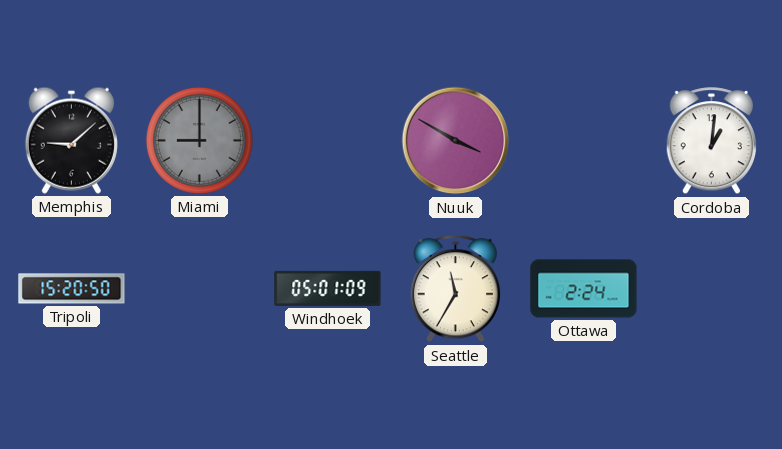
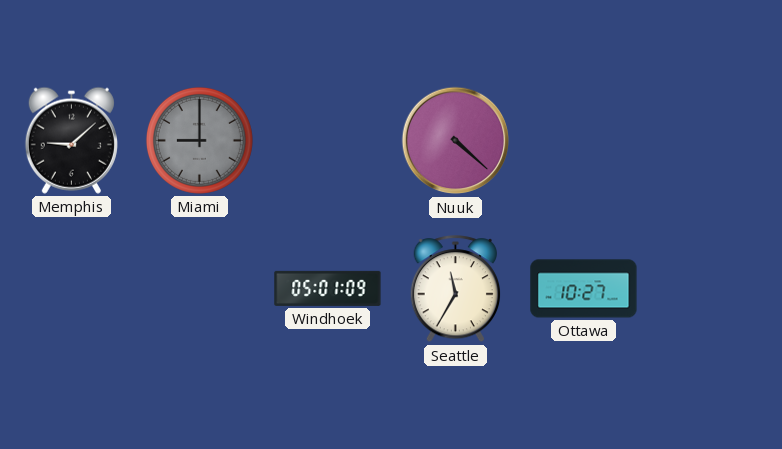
Nuuk: 3:50 -> 4:22 (456, 141)
Cordoba: 1:01 -> none (711, 141)
Tripoli: 15:20 -> none (72, 289)
Ottawa: 2:24 -> 10:27 (584, 289)
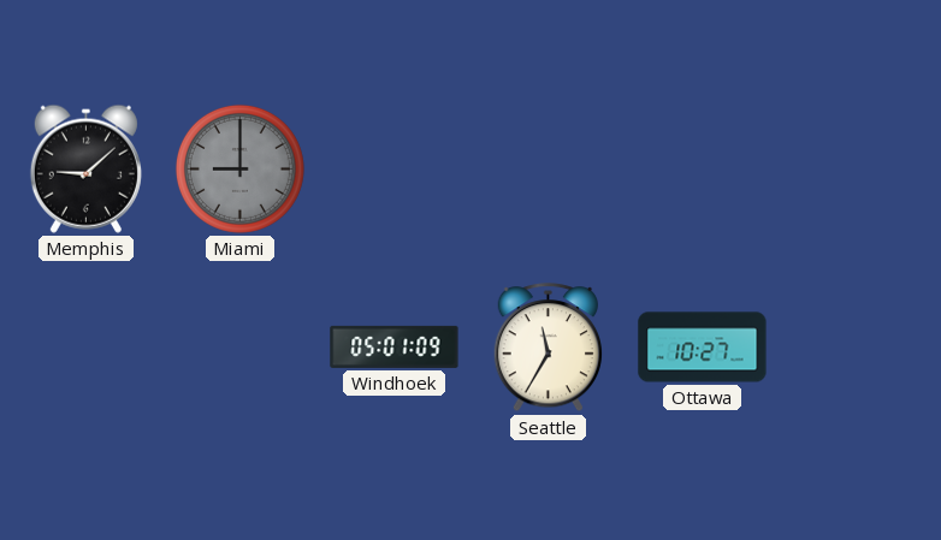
Nuuk: 4:22 -> none (456, 141)
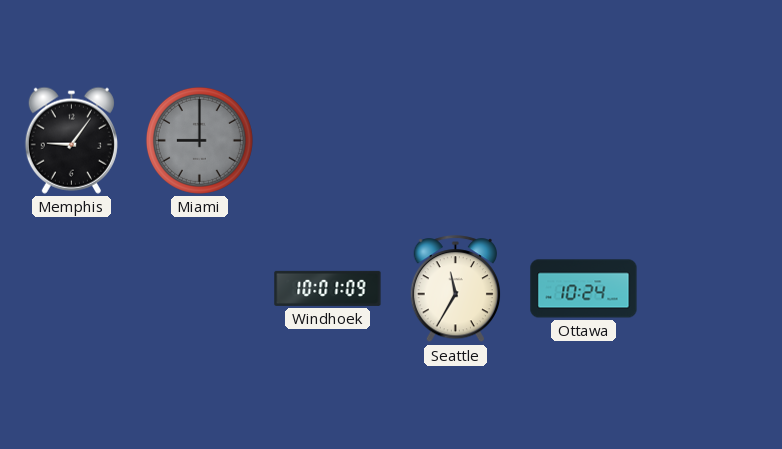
Memphis: 9:08 -> 9:06 (71, 140)
Windhoek: 05:01 -> 10:01 (328, 288)
Ottawa: 10:27 -> 10:24 (584, 289)
